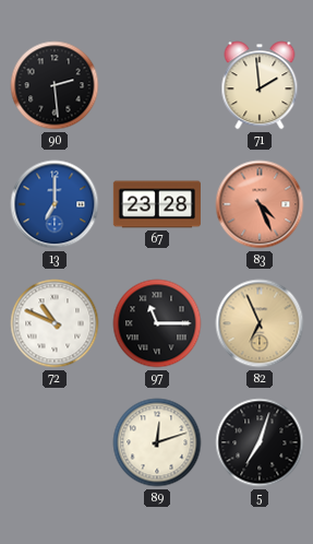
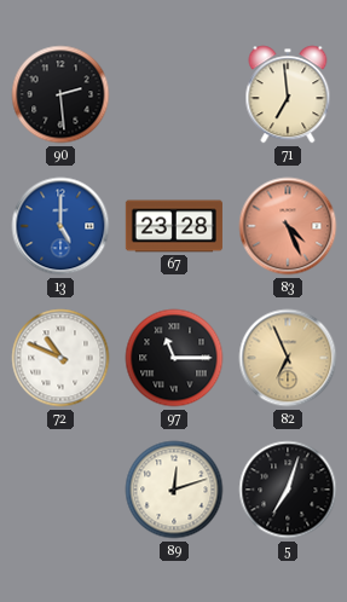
71: 1:59 -> 6:59 (288, 94)
13: 7:00 -> 5:00 (60, 226)
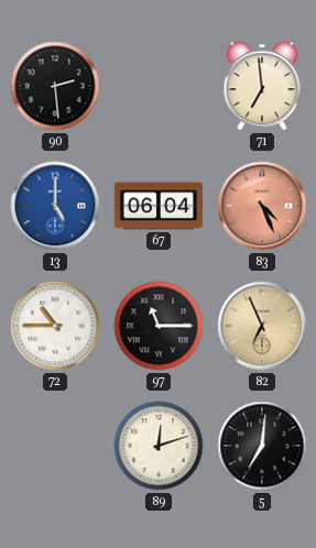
67: 23:28 -> 06:04 (159, 206)
72: 10:49 -> 10:45 (55, 326)
5: 7:03 -> 7:01 (262, 446)
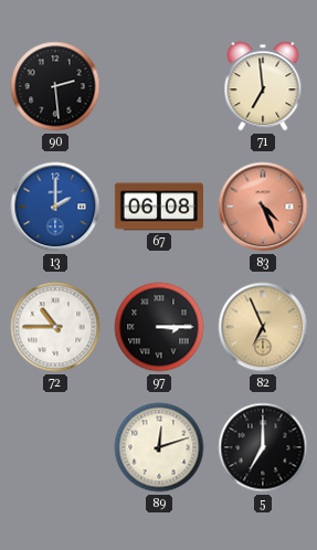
13: 5:00 -> 2:00 (55, 207)
67: 06:04 -> 06:08 (159, 207)
97: 11:15 -> 3:15 (159, 327)
5: 7:01 -> 7:00 (263, 447)
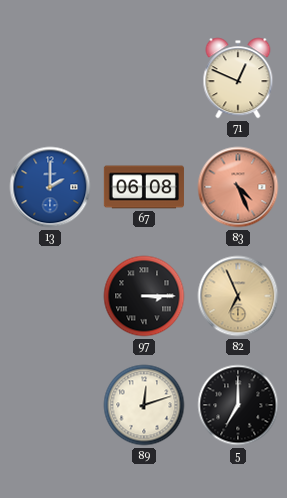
90: 2:29 -> none (55, 86)
71: 6:59 -> 12:49 (238, 78)
72: 10:45 -> none (55, 327)
